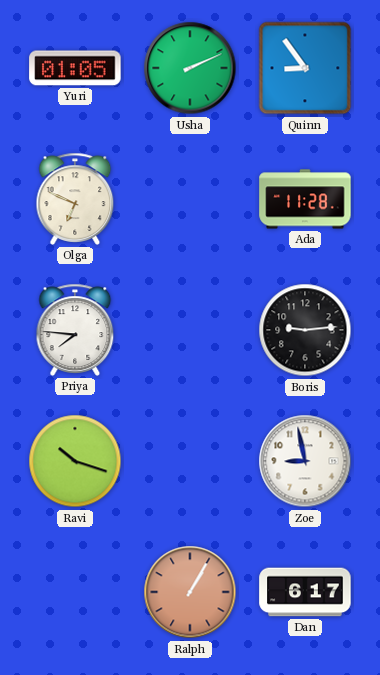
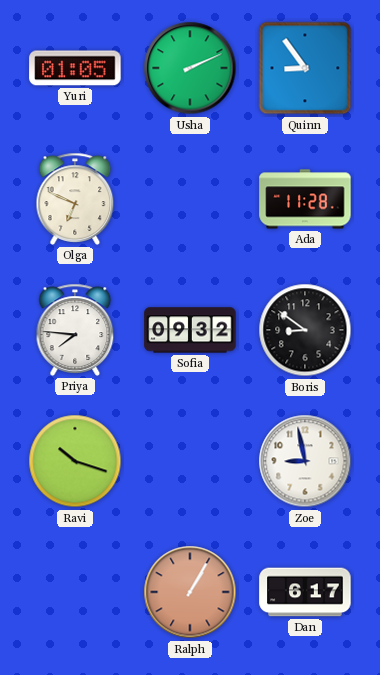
Sofia: none -> 09:32 (190, 330)
Boris: 9:14 -> 8:51 (305, 330)
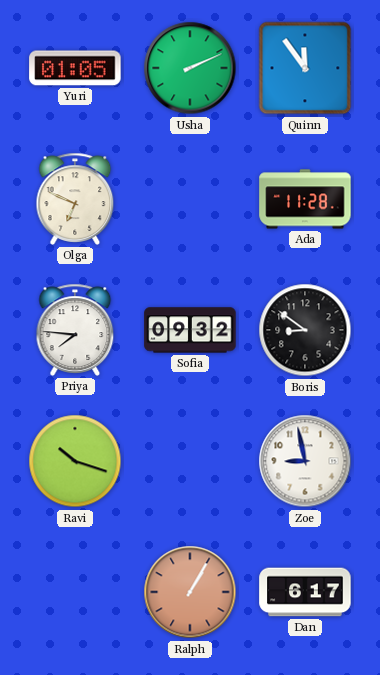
Quinn: 8:54 -> 11:54 (305, 68)
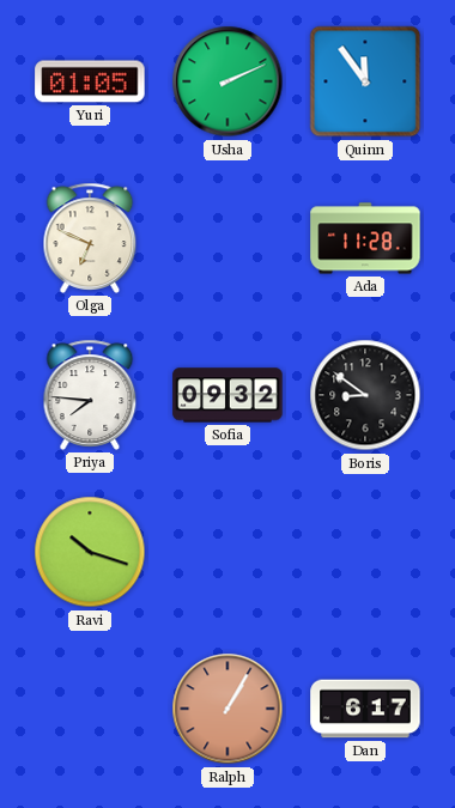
Zoe: 8:58 -> none (305, 461)
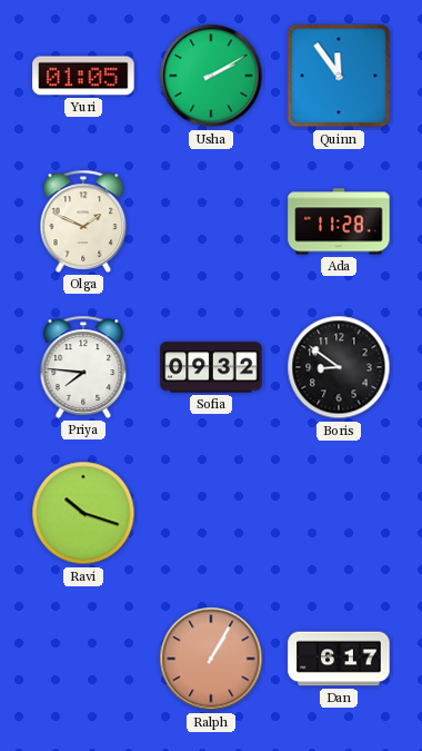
Usha: 2:11 -> 2:10 (211, 76)
Olga: 6:49 -> 1:49 (83, 221)
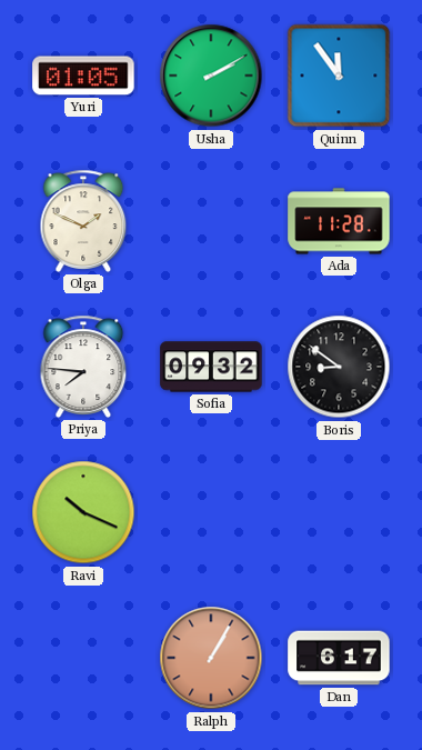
Ravi: 10:18 -> 10:19 (83, 512)
